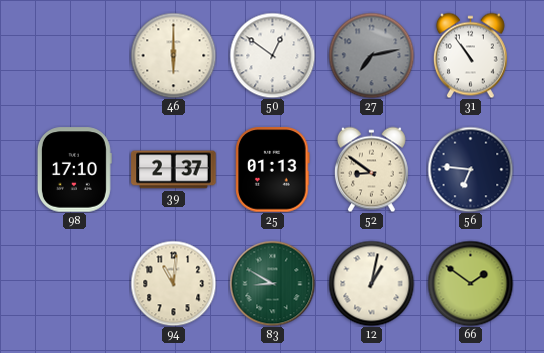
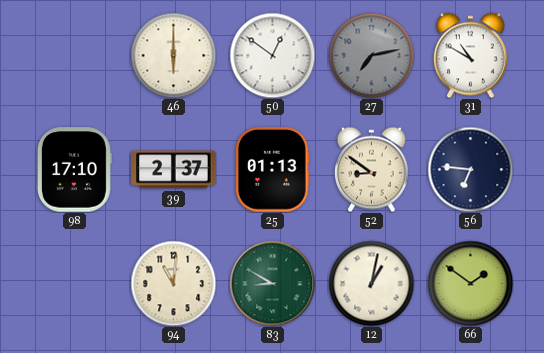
31: 10:54 -> 10:50 (470, 55)
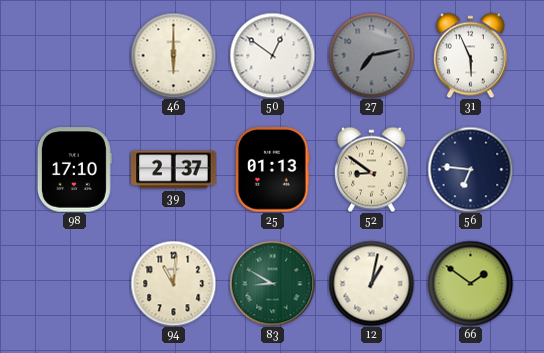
31: 10:50 -> 5:56 (470, 55)
